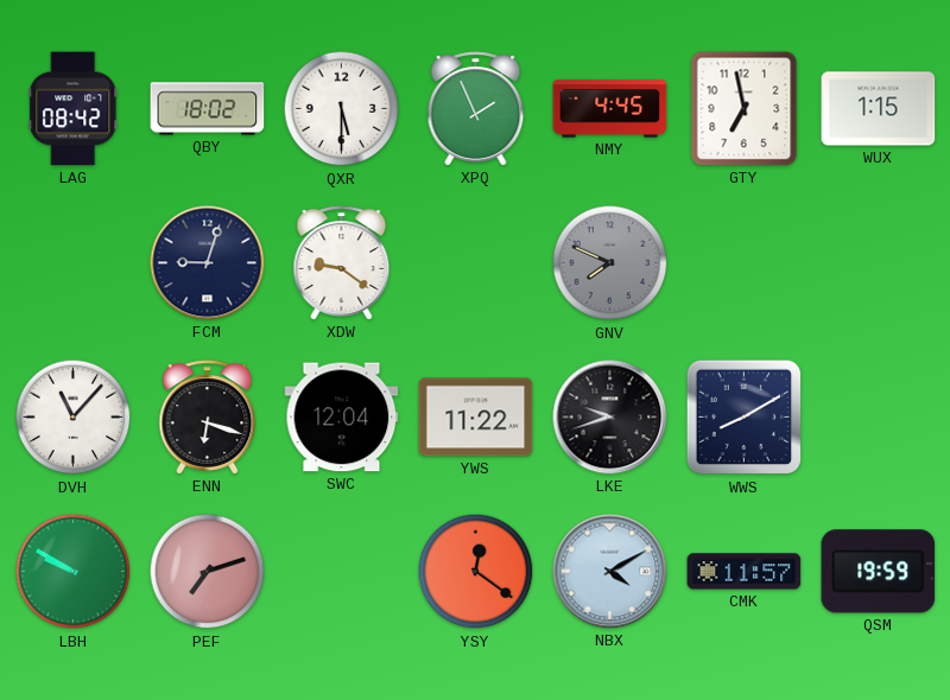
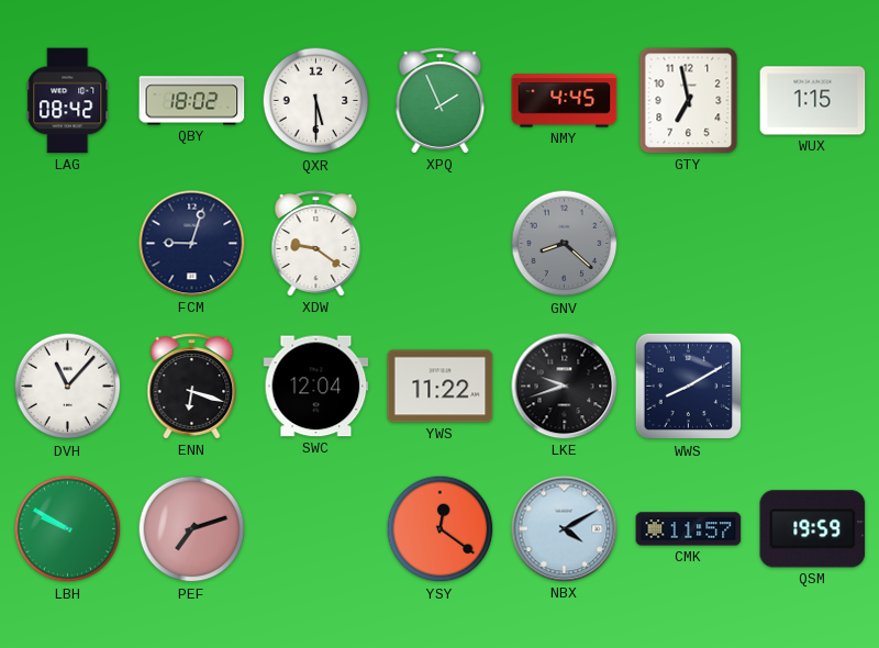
GNV: 7:49 -> 8:22 (565, 244)
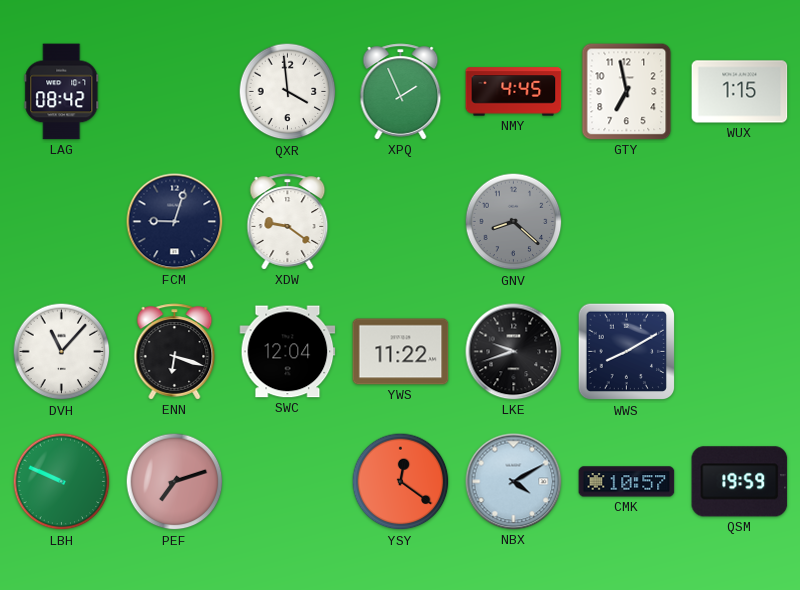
QBY: 18:02 -> none (192, 101)
QXR: 5:30 -> 3:59 (288, 92)
LBH: 9:50 -> 9:49 (62, 482)
CMK: 11:57 -> 10:57 (627, 482)
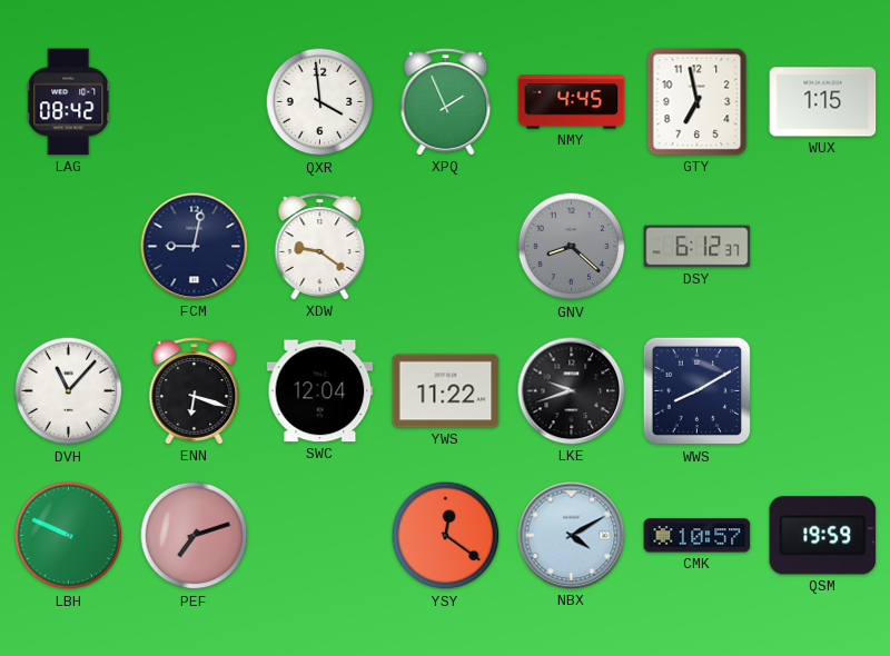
FCM: 9:03 -> 9:02 (195, 247)
DSY: none -> 6:12 (698, 247)
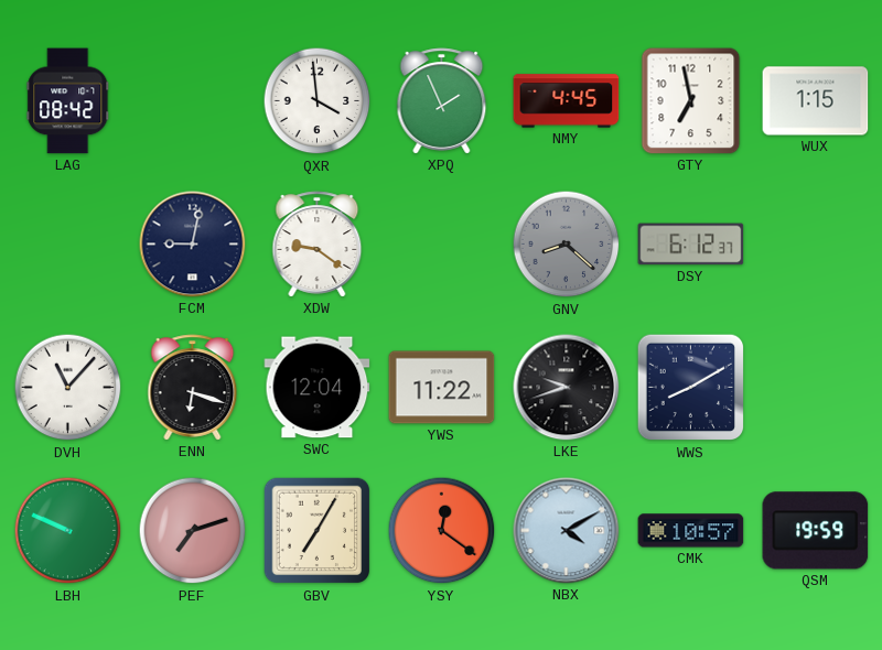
GBV: none -> 7:05 (318, 531)
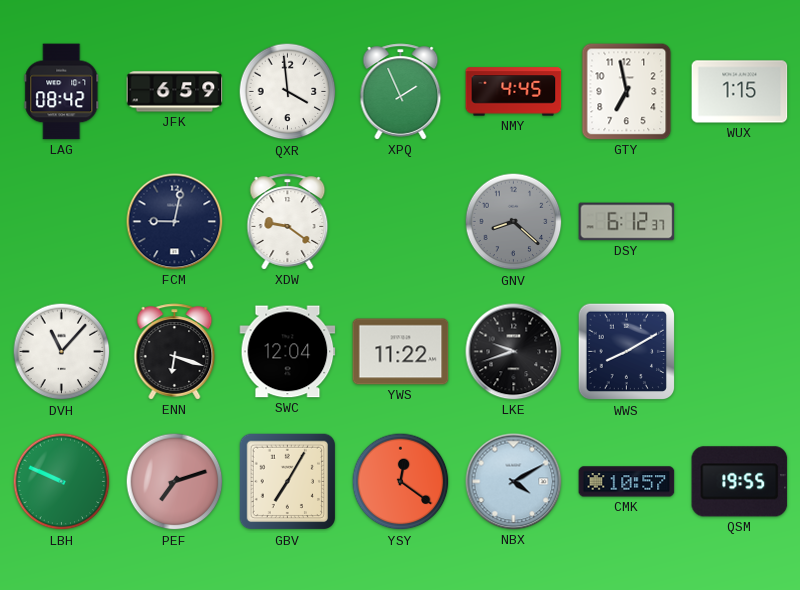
JFK: none -> 6:59 (175, 92)
QSM: 19:59 -> 19:55 (740, 482)
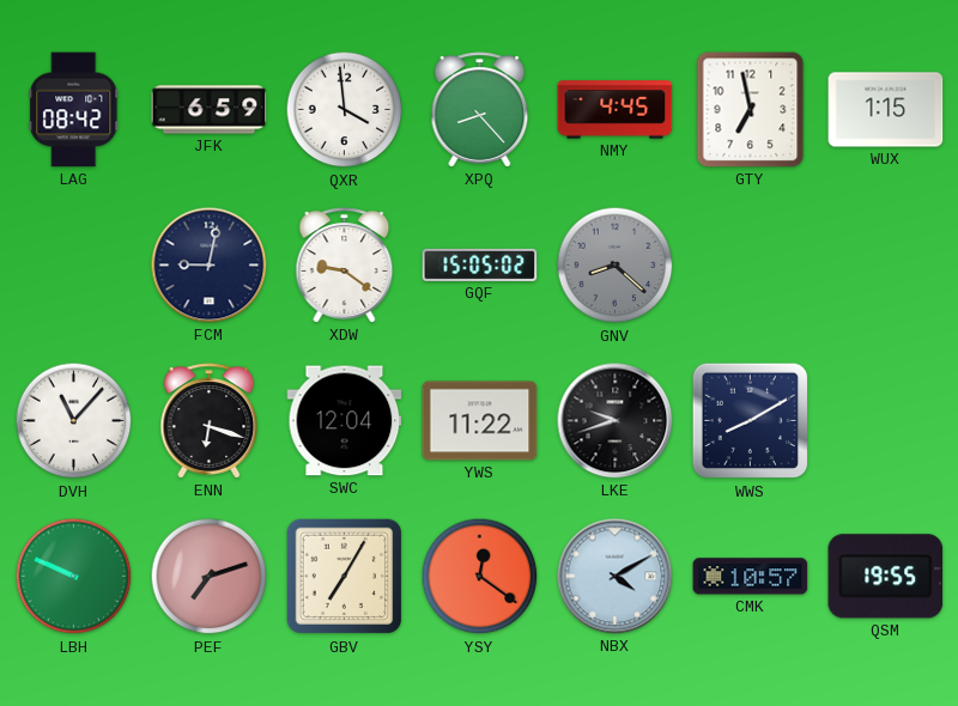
XPQ: 1:56 -> 8:23 (480, 110)
GQF: none -> 15:05 (480, 264)
DSY: 6:12 -> none (627, 222)
